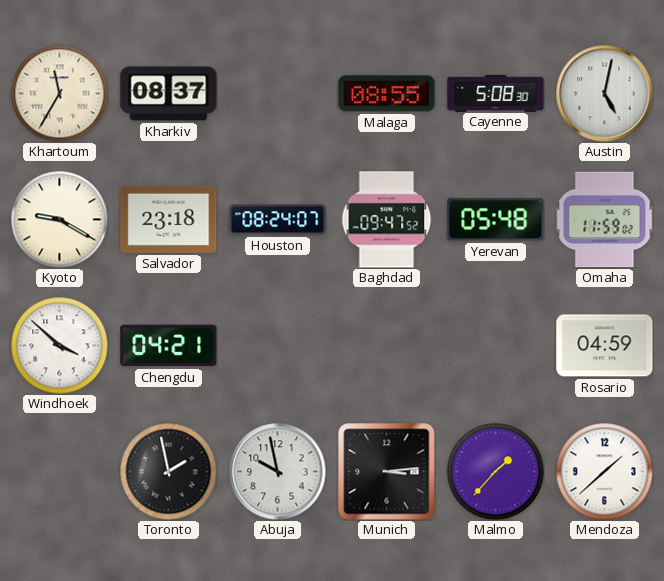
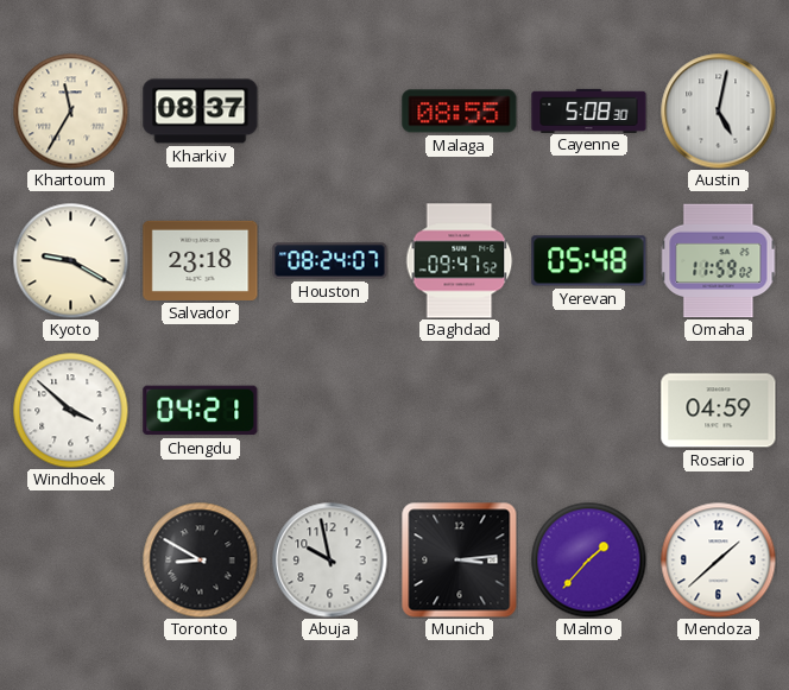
Toronto: 1:58 -> 8:50 (200, 559)
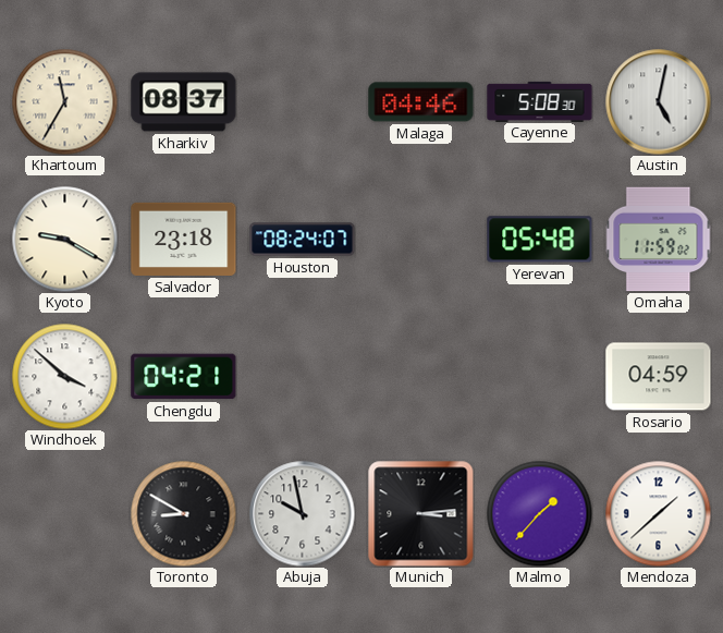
Malaga: 08:55 -> 04:46 (421, 102)
Baghdad: 09:47 -> none (460, 261)
